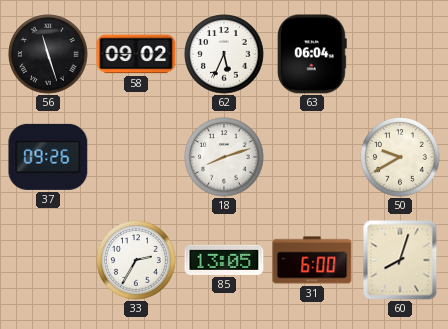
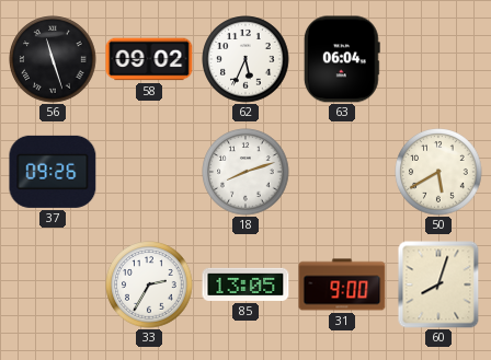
50: 9:40 -> 5:40 (438, 172)
31: 6:00 -> 9:00 (342, 284)
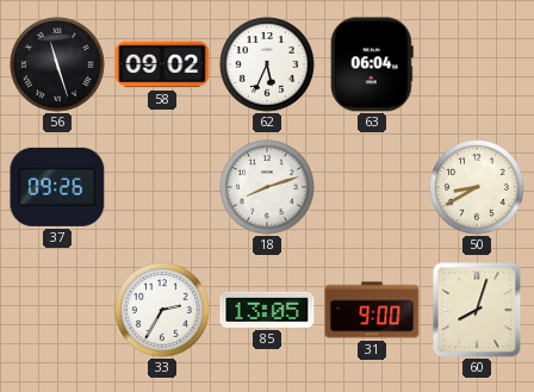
50: 5:40 -> 8:40 (477, 187)
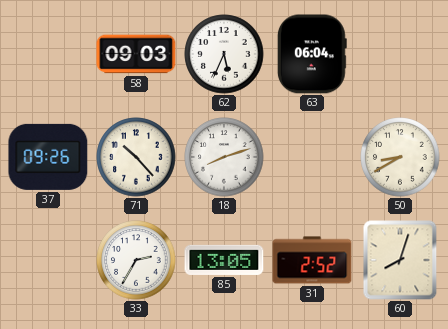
56: 11:27 -> none (57, 64)
58: 09:02 -> 09:03 (136, 54)
71: none -> 10:23 (136, 157)
31: 9:00 -> 2:52 (312, 260)
